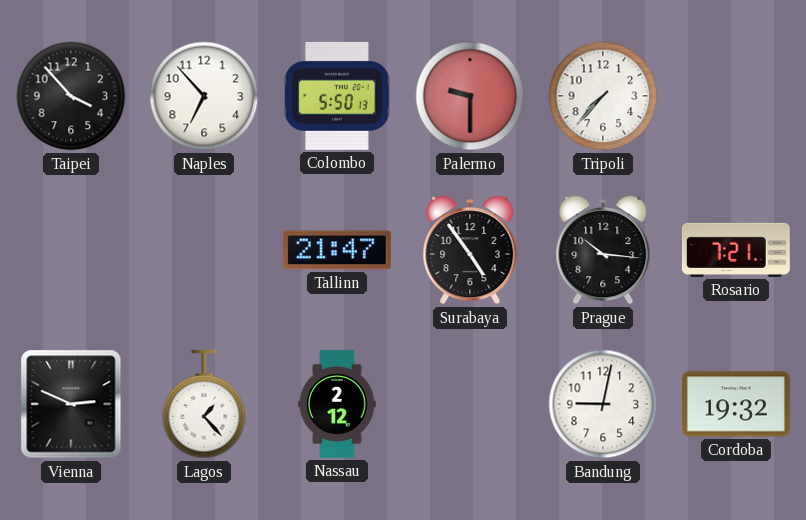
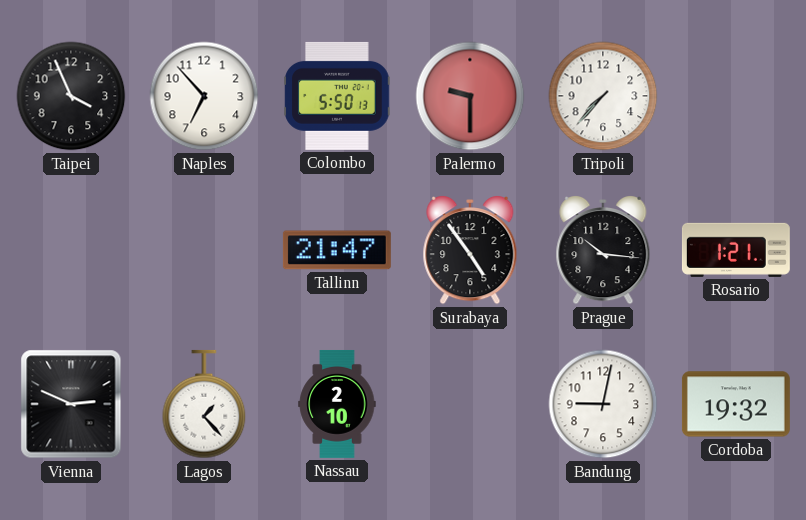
Taipei: 3:53 -> 3:56 (71, 96)
Rosario: 7:21 -> 1:21 (736, 250)
Nassau: 2:12 -> 2:10 (337, 404)
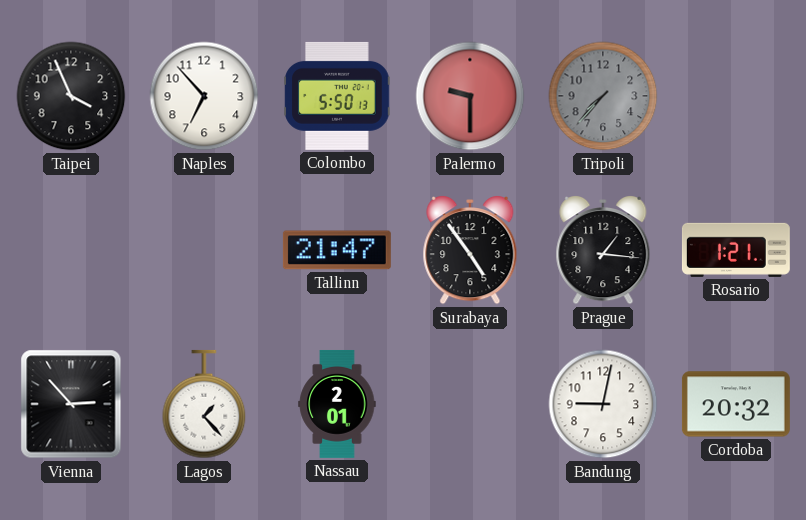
Tripoli dial: white -> grey (603, 96)
Prague: 10:16 -> 1:16 (603, 250)
Vienna: 2:49 -> 2:53 (71, 404)
Nassau: 2:10 -> 2:01 (337, 404)
Cordoba: 19:32 -> 20:32 (736, 404)
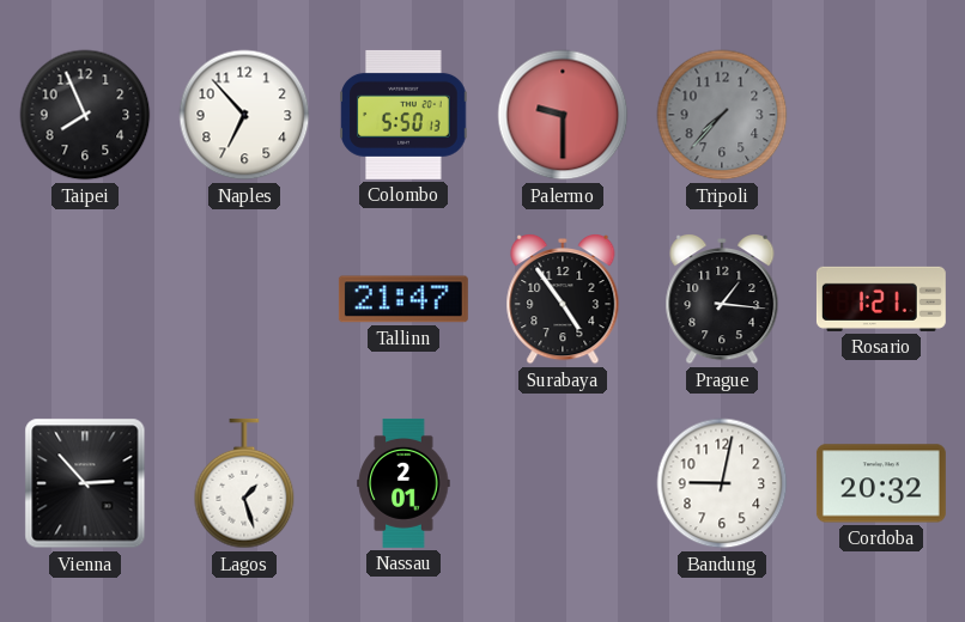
Taipei: 3:56 -> 7:56 (85, 115)
Lagos: 1:23 -> 1:27 (244, 483)
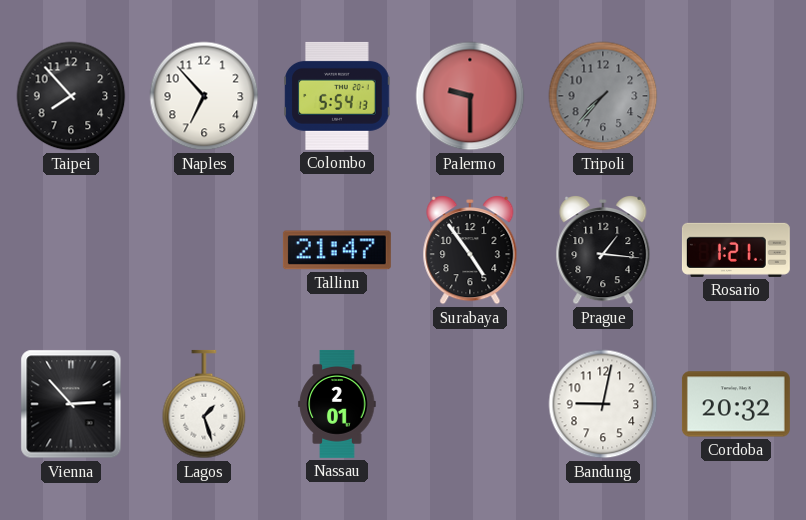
Taipei: 7:56 -> 7:53 (71, 96)
Colombo: 5:50 -> 5:54 (337, 96)
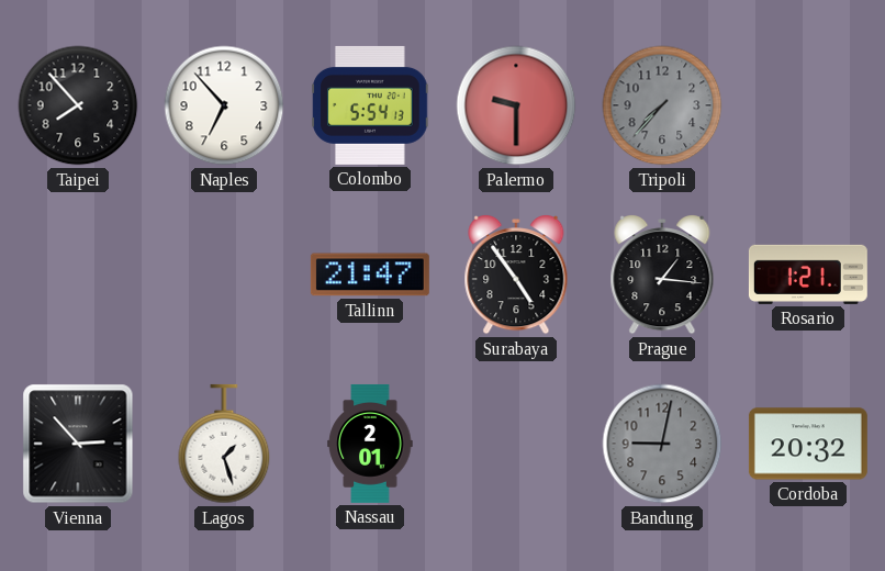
Bandung dial: white -> grey (662, 444)
